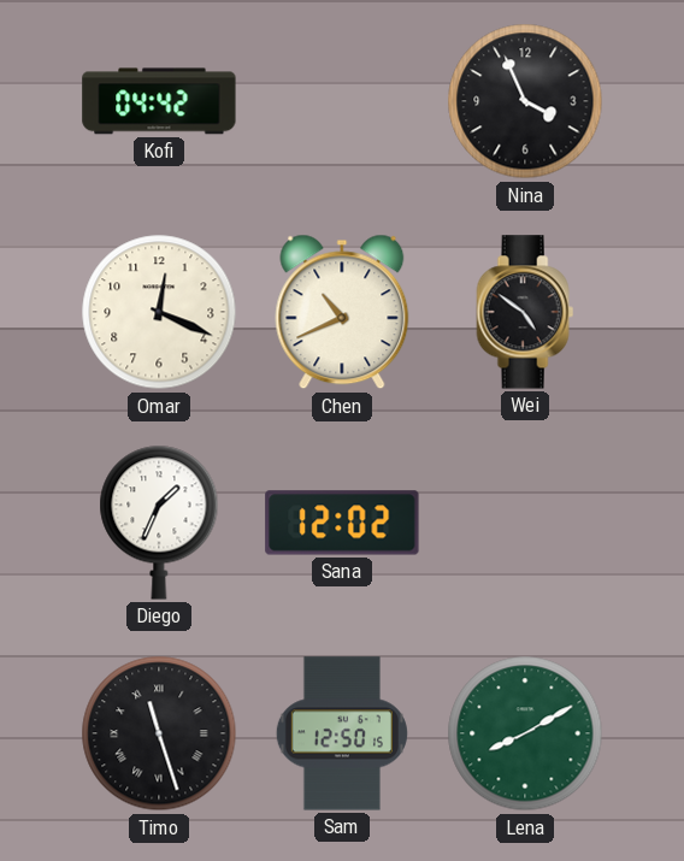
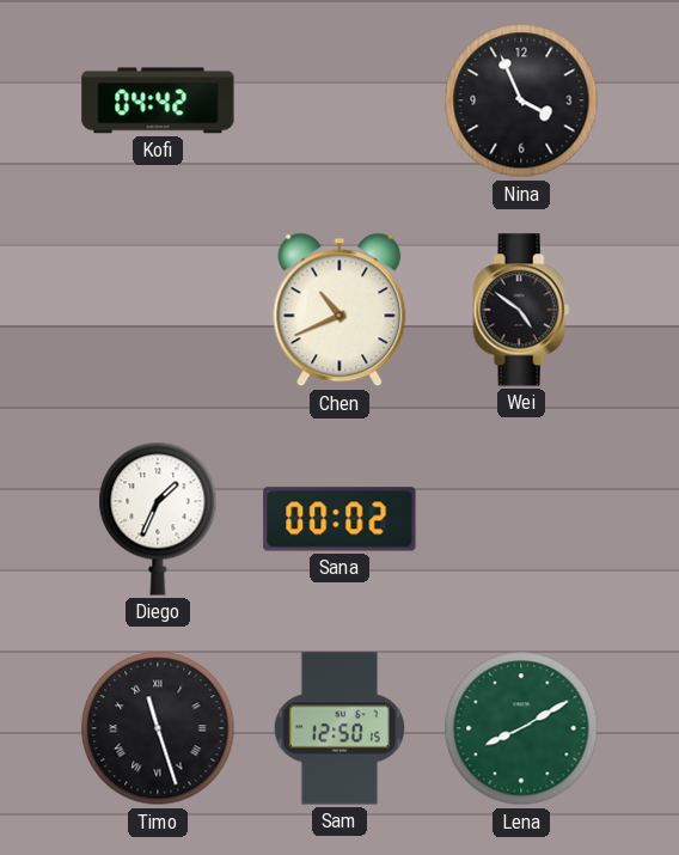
Omar: 12:19 -> none (159, 312)
Sana: 12:02 -> 00:02 (339, 519)
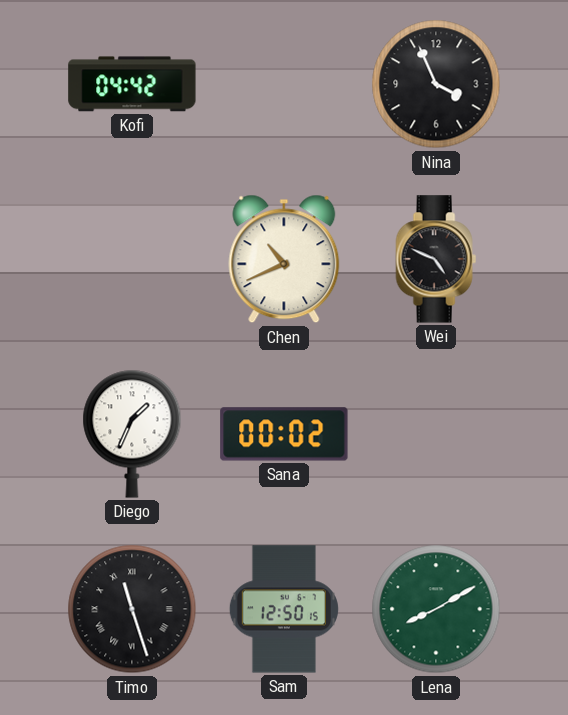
Wei: 4:51 -> 4:49 (436, 259)
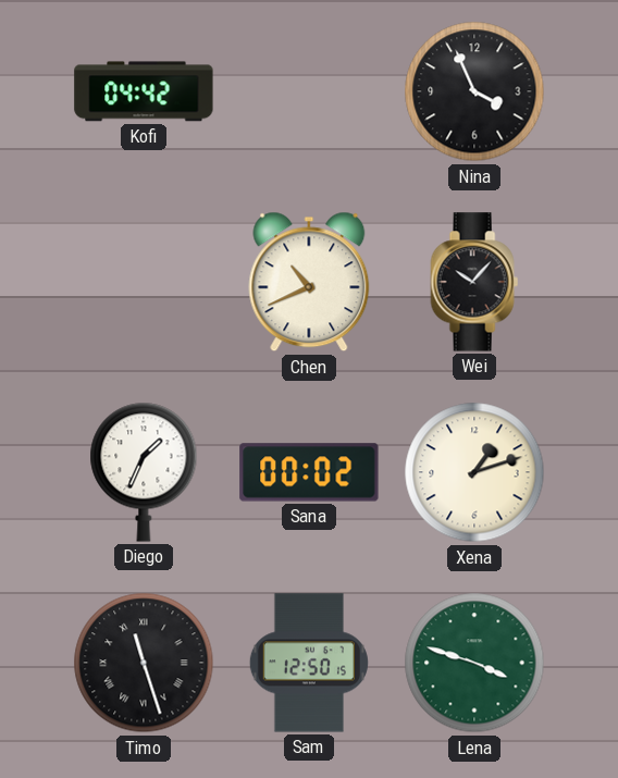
Wei: 4:49 -> 10:07 (474, 282)
Xena: none -> 1:12 (474, 472)
Lena: 8:10 -> 3:48 (474, 663)
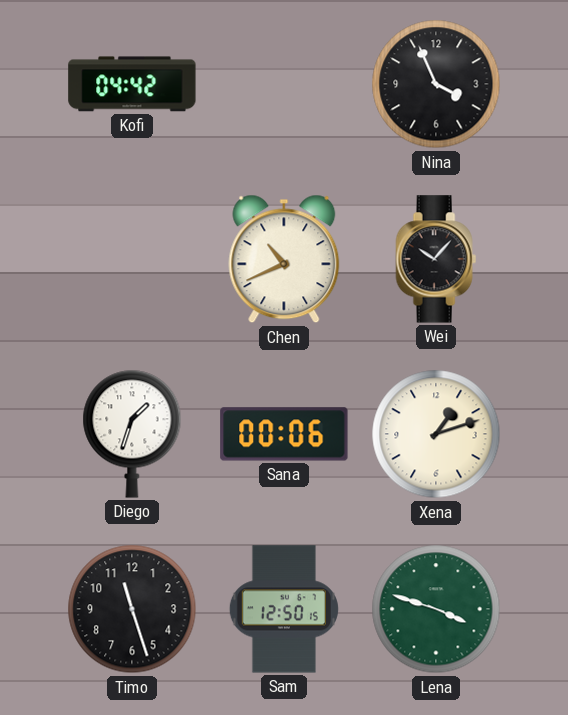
Diego: 1:34 -> 1:33 (132, 434)
Sana: 00:02 -> 00:06 (284, 434)
Timo numerals: Roman -> Arabic (132, 609)
